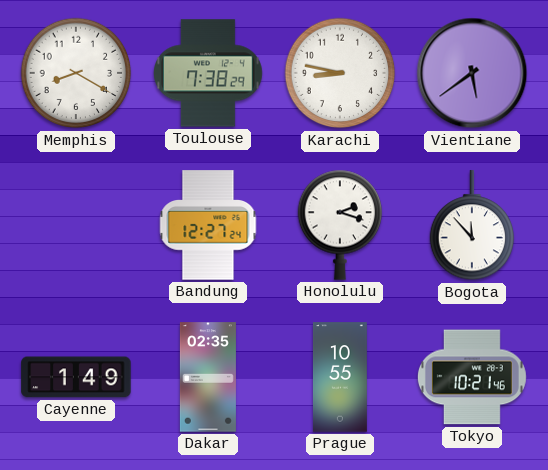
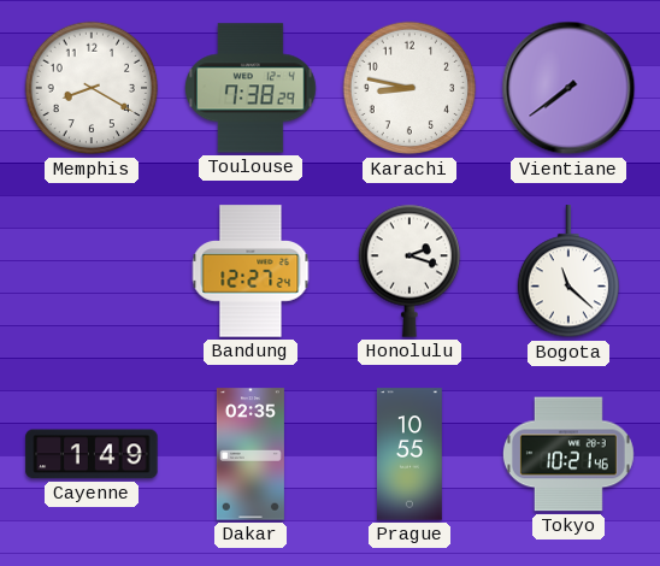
Vientiane: 5:39 -> 7:39 (568, 88)
Bogota: 11:53 -> 11:22 (568, 272)
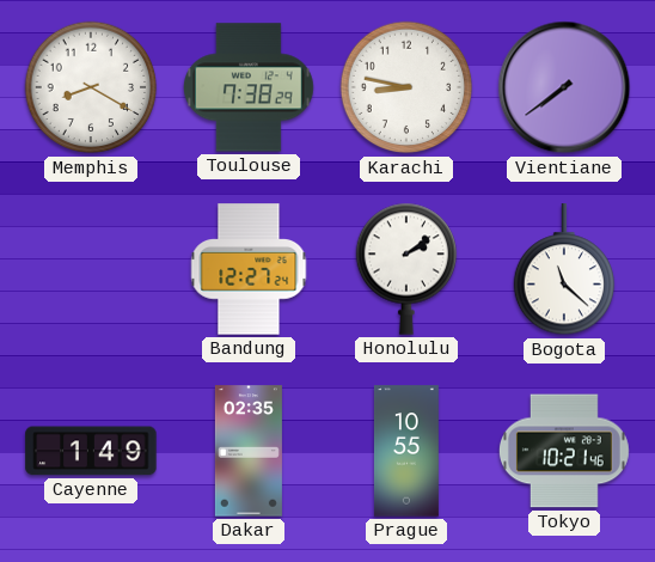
Honolulu: 2:18 -> 2:09 (406, 269)
